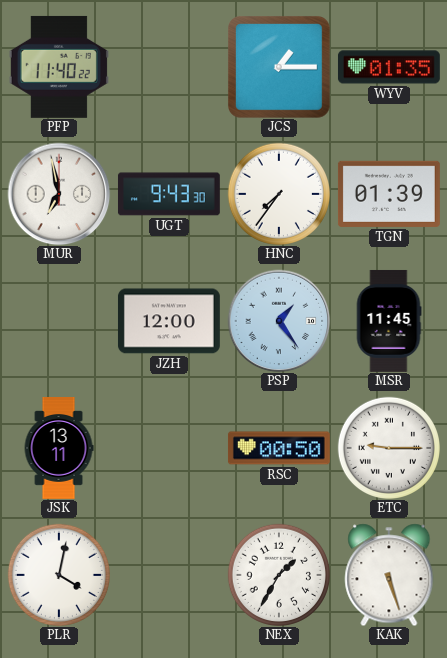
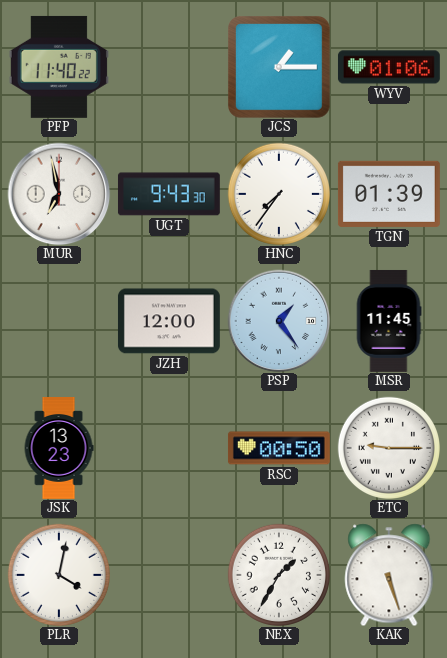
WYV: 01:35 -> 01:06 (389, 67)
JSK: 13:11 -> 13:23 (59, 449)
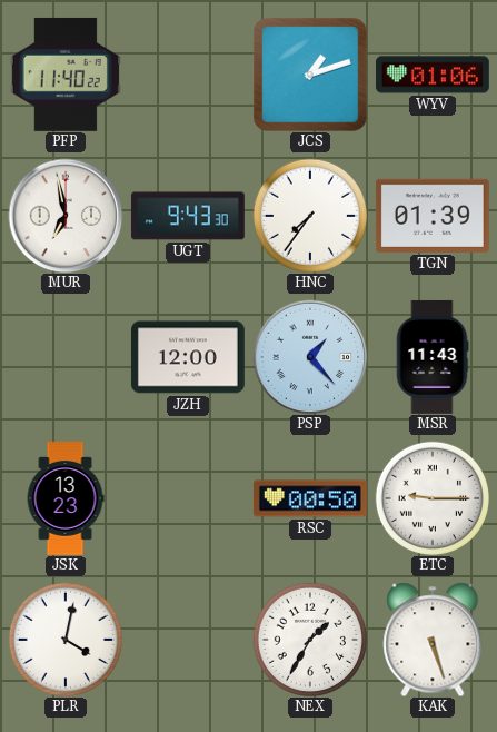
JCS: 1:15 -> 1:12 (310, 75)
PSP: 1:24 -> 1:23 (310, 357)
MSR: 11:45 -> 11:43 (433, 357)
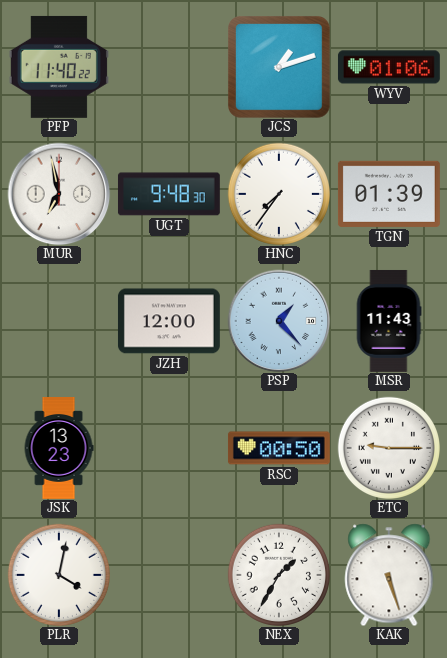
UGT: 9:43 -> 9:48 (169, 194)
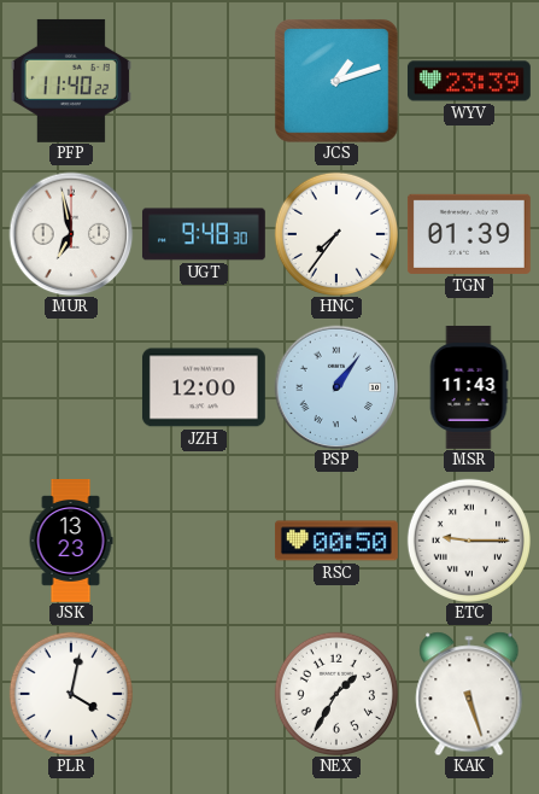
WYV: 01:06 -> 23:39 (469, 81)
PSP: 1:23 -> 1:06 (336, 387)
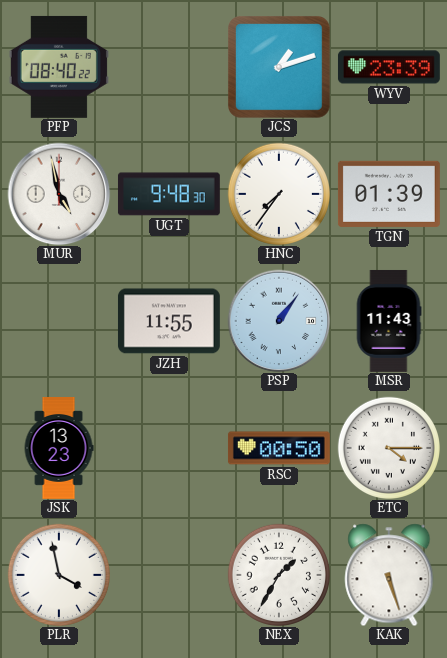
PFP: 11:40 -> 08:40 (59, 67)
MUR: 6:58 -> 4:58 (59, 194)
JZH: 12:00 -> 11:55 (169, 321)
ETC: 9:15 -> 4:15 (389, 448)
PLR: 4:02 -> 3:58 (59, 575)
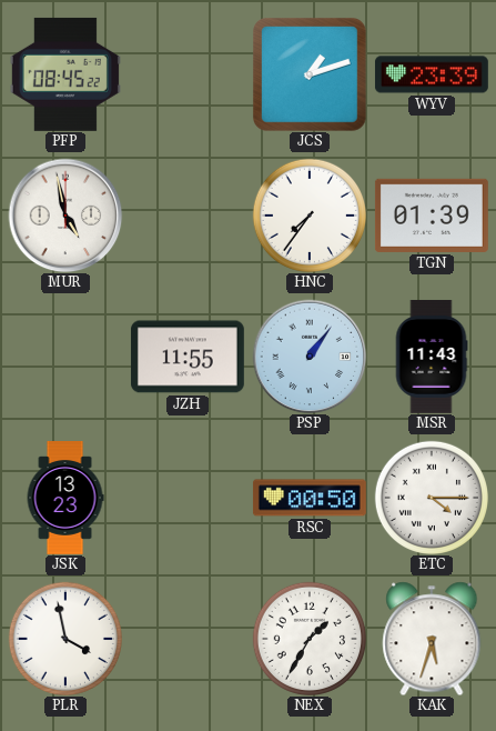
PFP: 08:40 -> 08:45 (65, 74)
UGT: 9:48 -> none (169, 194)
KAK: 5:27 -> 5:33 (432, 639)
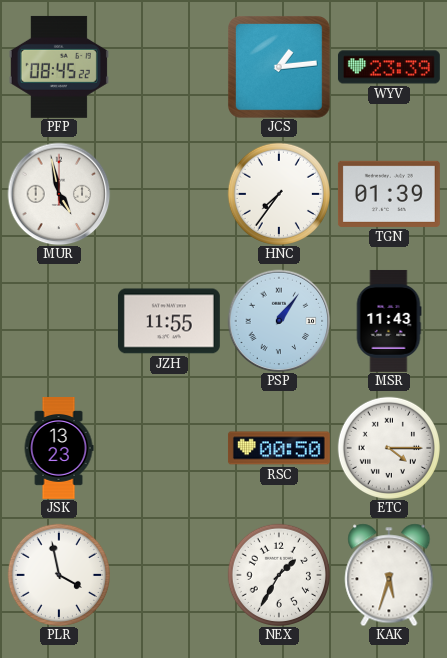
JCS: 1:12 -> 1:14 (279, 67)
